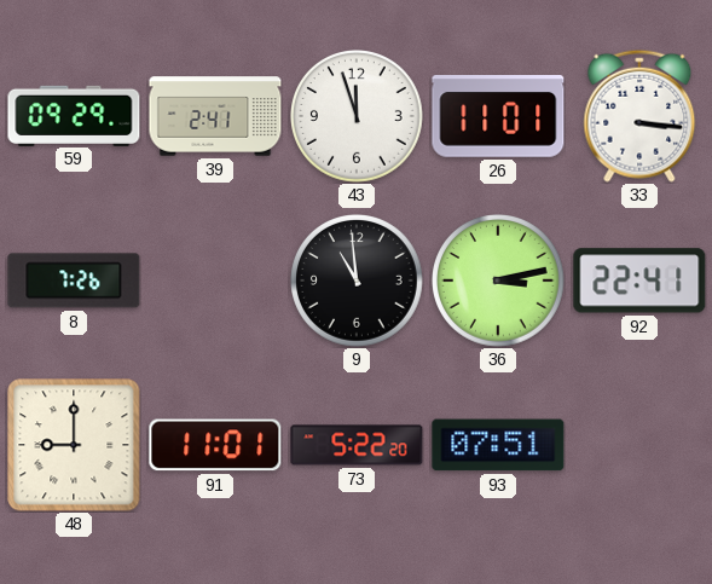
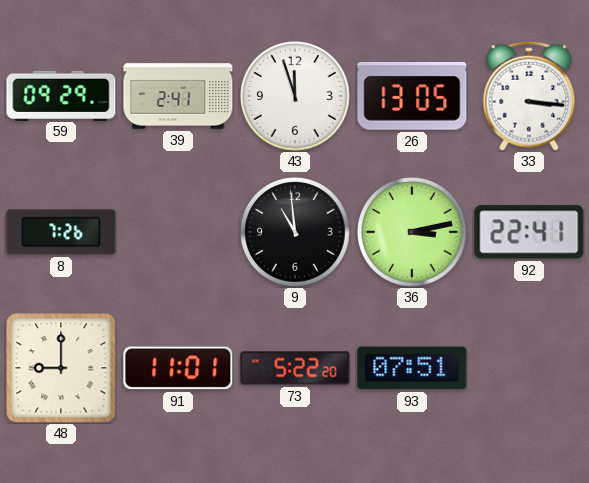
26: 11:01 -> 13:05 (412, 96)
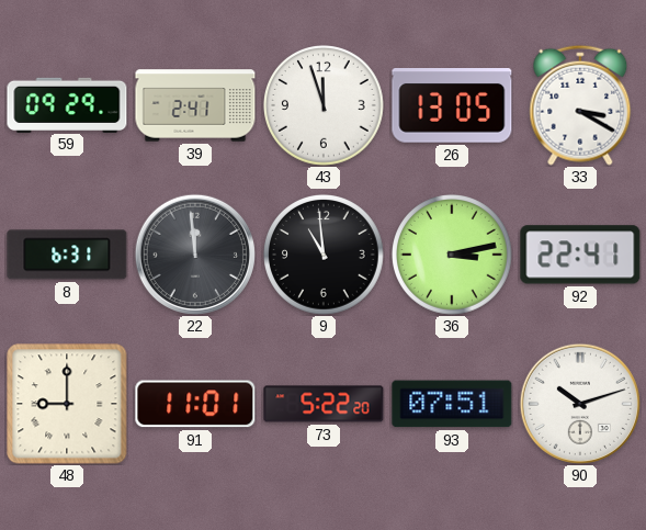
33: 3:16 -> 3:20 (580, 105)
8: 7:26 -> 6:31 (67, 255)
22: none -> 11:59 (195, 255)
90: none -> 10:12 (580, 404)
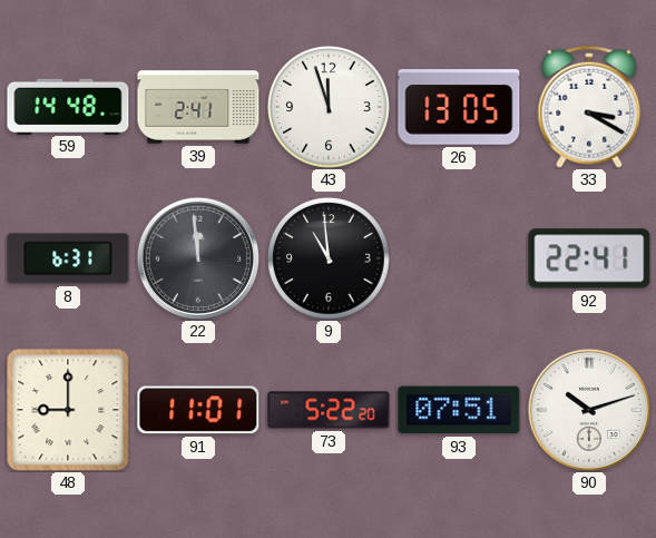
59: 09:29 -> 14:48 (68, 106)
36: 3:13 -> none (453, 256)
